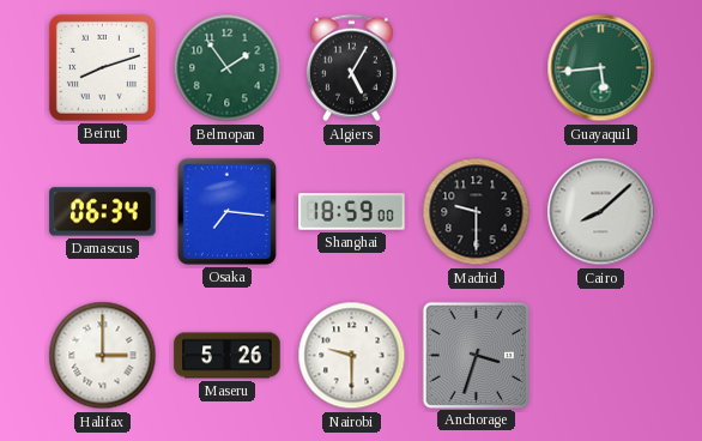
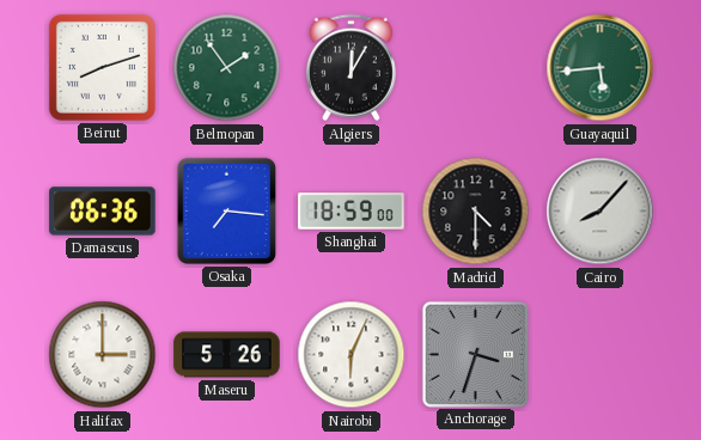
Algiers: 5:05 -> 12:05 (350, 68)
Damascus: 06:34 -> 06:36 (103, 212)
Madrid: 9:30 -> 4:30 (476, 212)
Cairo: 8:08 -> 8:07 (601, 212)
Nairobi: 9:30 -> 6:04 (352, 355)
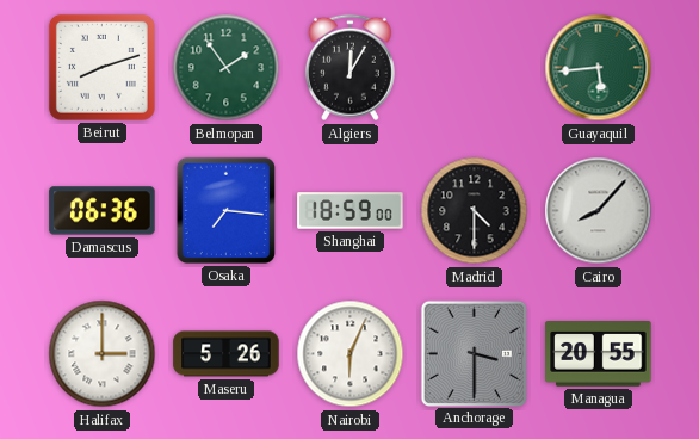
Anchorage: 3:33 -> 3:30 (474, 353)
Managua: none -> 20:55 (599, 354)
